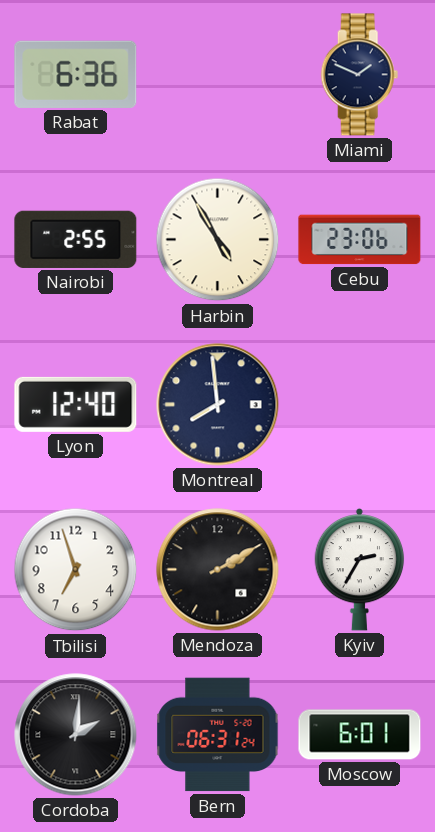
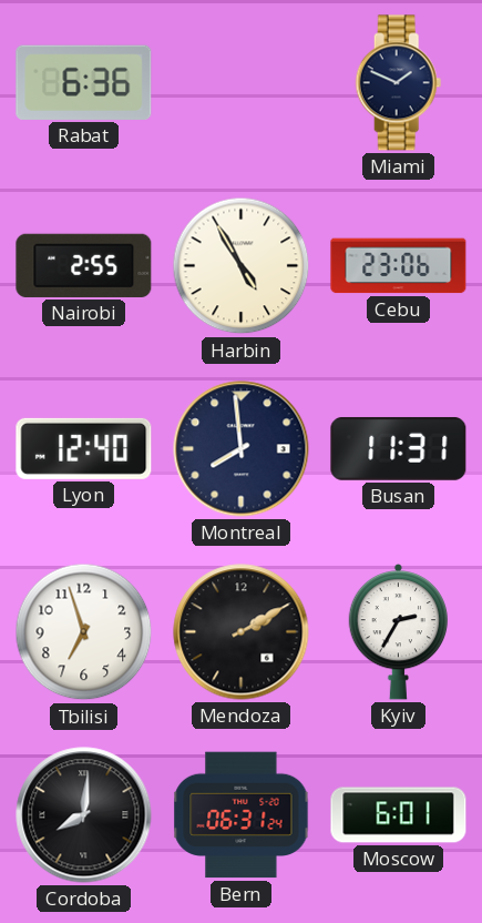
Busan: none -> 11:31 (399, 448)
Cordoba: 2:01 -> 8:01 (84, 815)
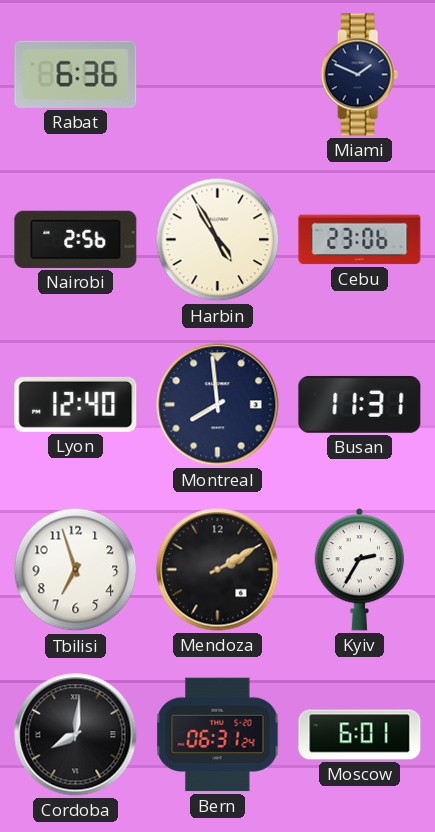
Nairobi: 2:55 -> 2:56 (76, 239)
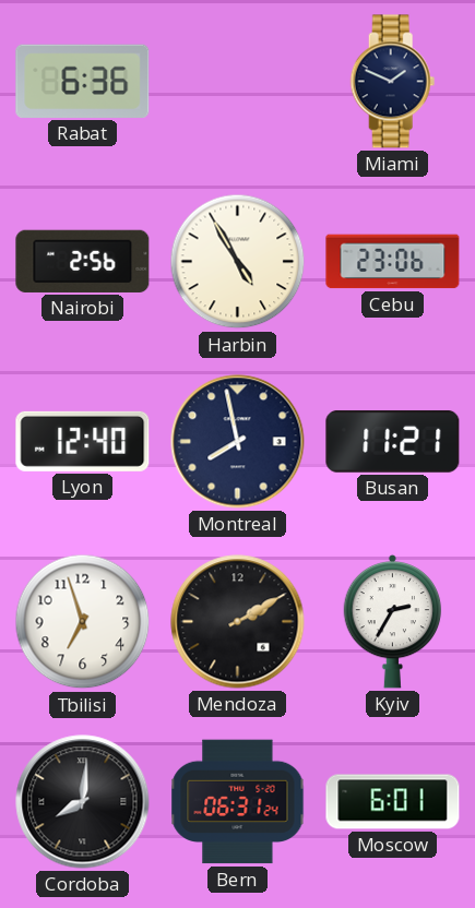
Montreal: 7:59 -> 7:58 (238, 442)
Busan: 11:31 -> 11:21 (393, 441)
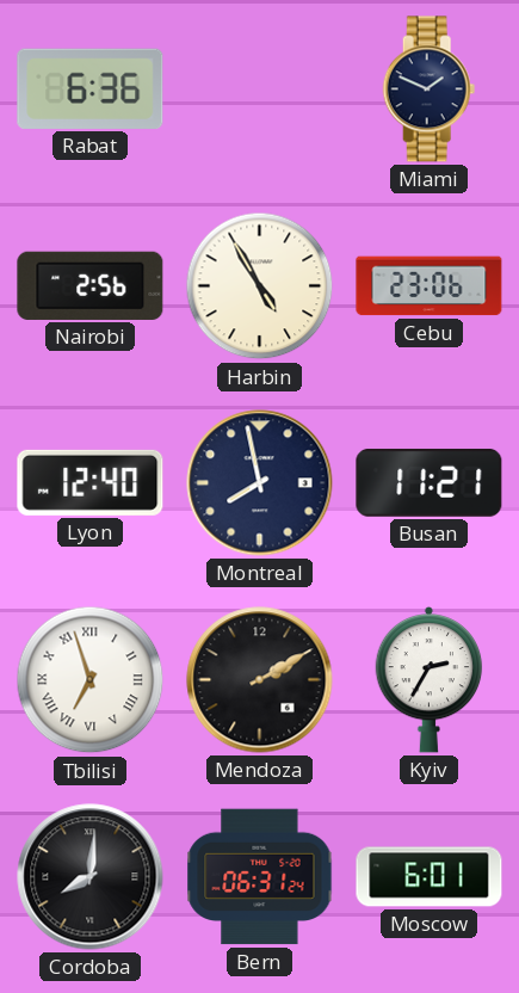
Tbilisi numerals: Arabic -> Roman (91, 680)
